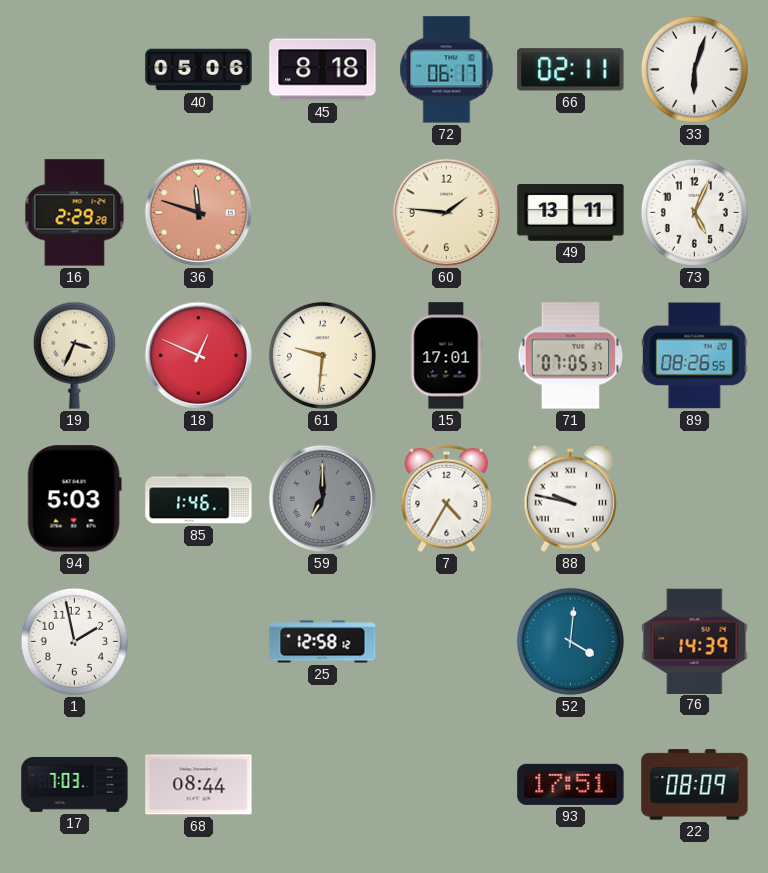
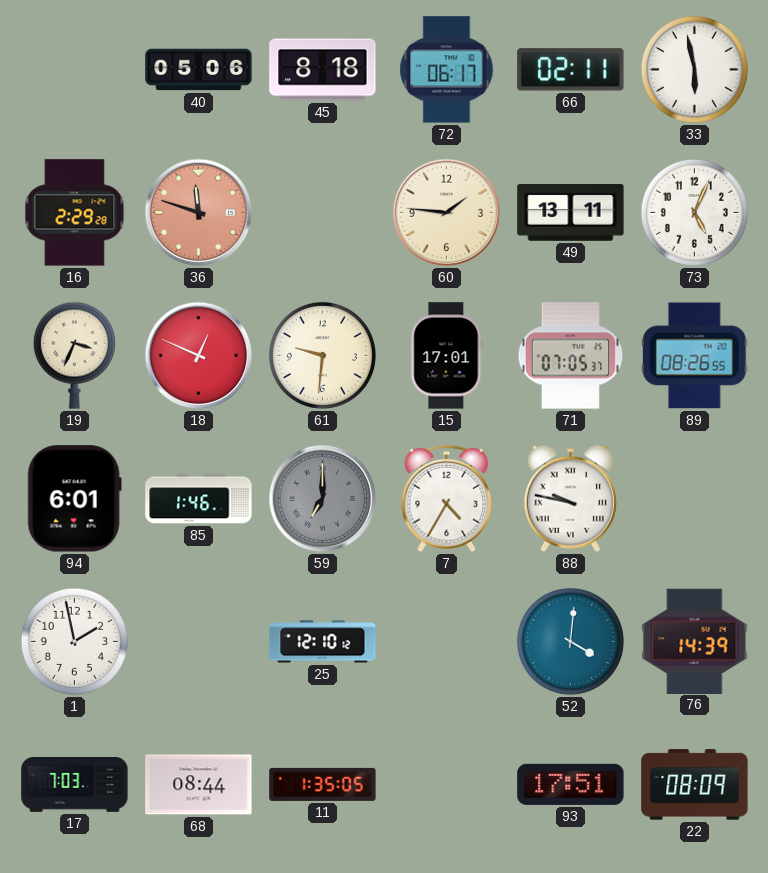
33: 6:03 -> 5:58 (694, 69)
94: 5:03 -> 6:01 (74, 499)
25: 12:58 -> 12:10 (323, 642)
11: none -> 1:35 (323, 784)
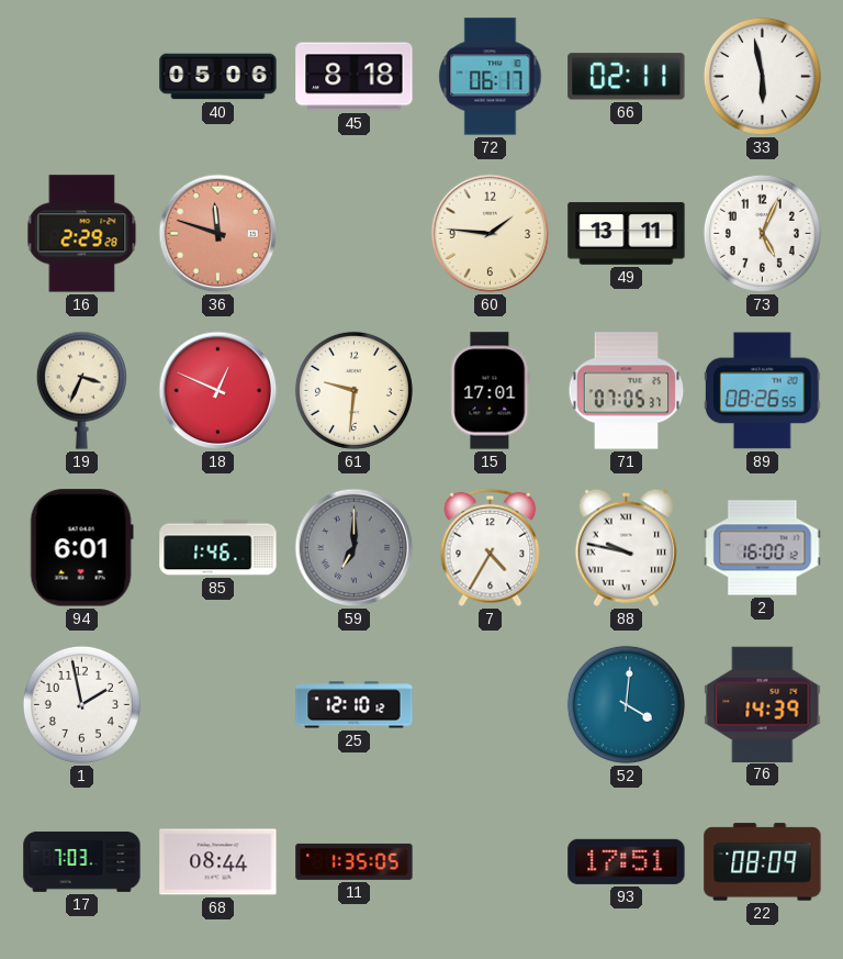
2: none -> 16:00 (763, 548)
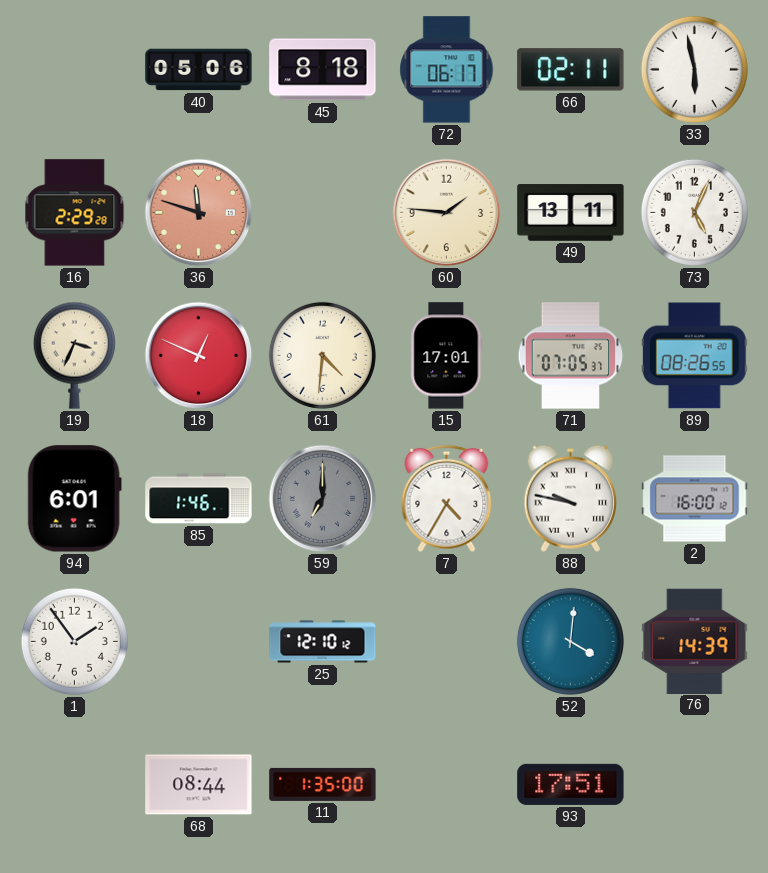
61: 9:31 -> 4:31 (322, 355)
1: 1:58 -> 1:54 (74, 641)
17: 7:03 -> none (82, 861)
11: 1:35:05 -> 1:35:00 (323, 784)
22: 08:09 -> none (763, 862)
